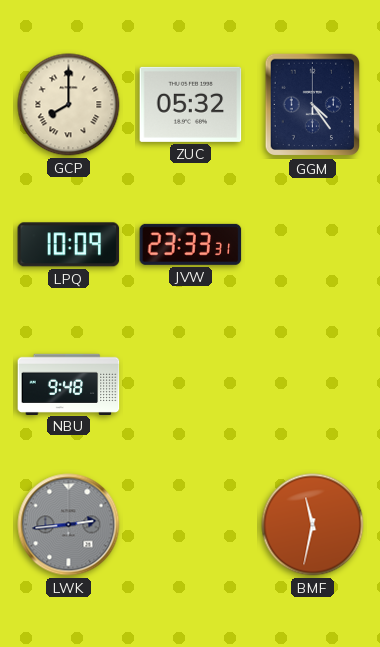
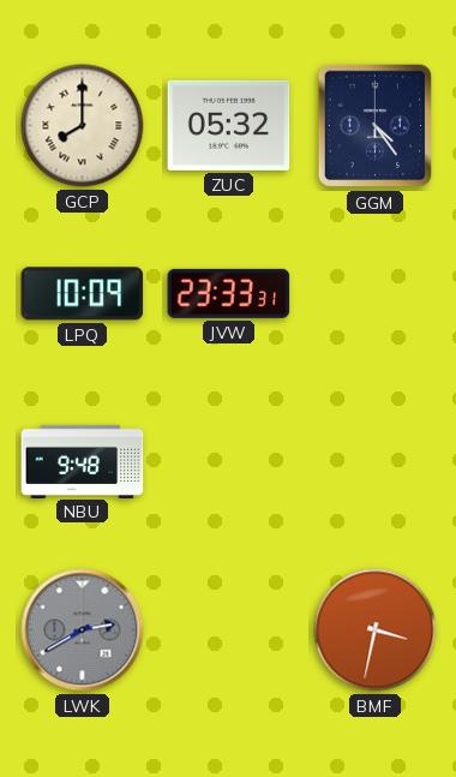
LWK: 2:44 -> 2:40 (83, 630)
BMF: 11:32 -> 3:32 (376, 630)
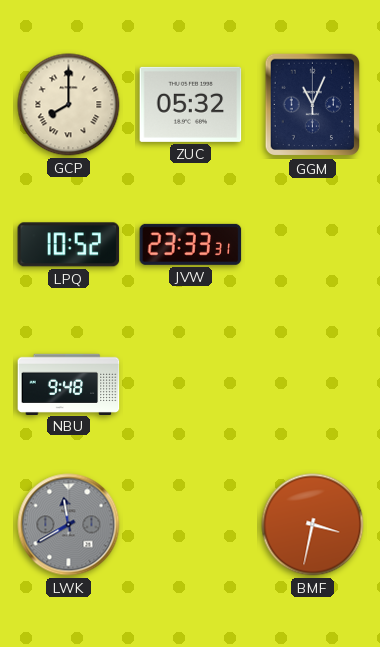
GGM: 4:24 -> 11:04 (312, 105)
LPQ: 10:09 -> 10:52 (69, 245)
LWK: 2:40 -> 11:40 (69, 525)
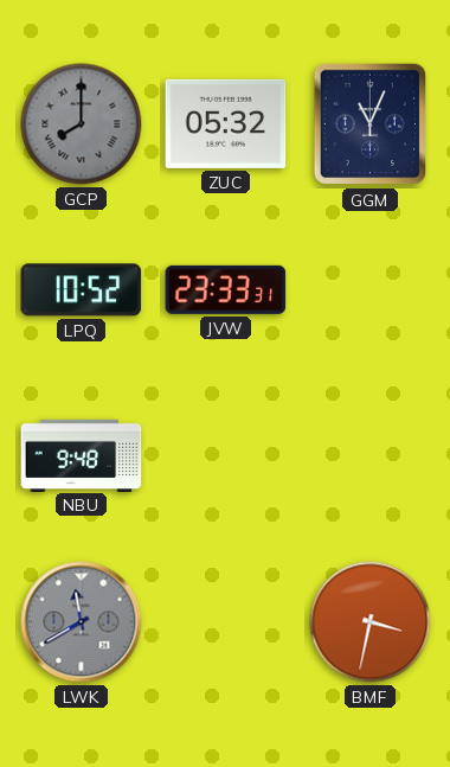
GCP dial: cream -> grey (82, 124)
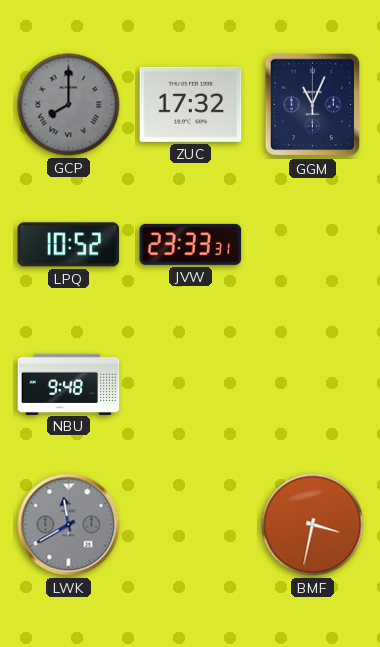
ZUC: 05:32 -> 17:32 (191, 104)
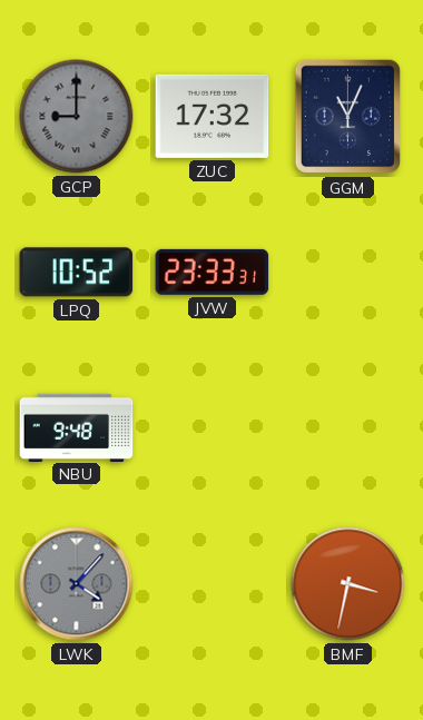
GCP: 8:00 -> 9:00 (77, 117)
LWK: 11:40 -> 4:07 (77, 584)
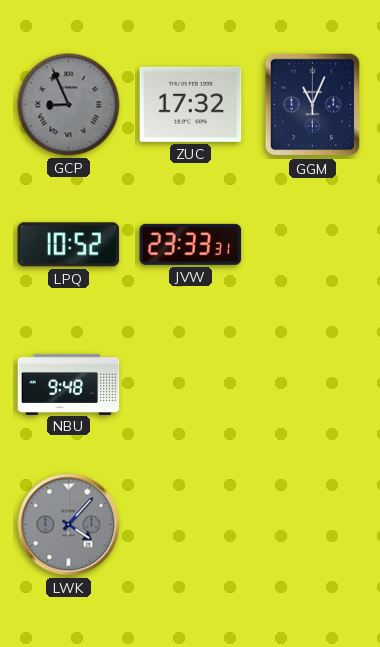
GCP: 9:00 -> 8:56 (69, 105)
BMF: 3:32 -> none (348, 584)
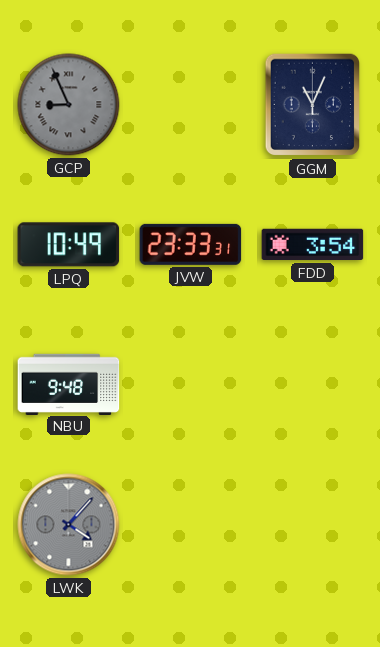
ZUC: 17:32 -> none (191, 104)
LPQ: 10:52 -> 10:49 (69, 245)
FDD: none -> 3:54 (313, 245)
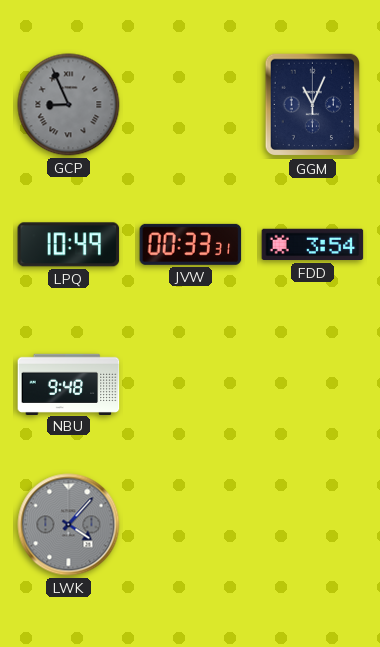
JVW: 23:33 -> 00:33 (191, 244)
